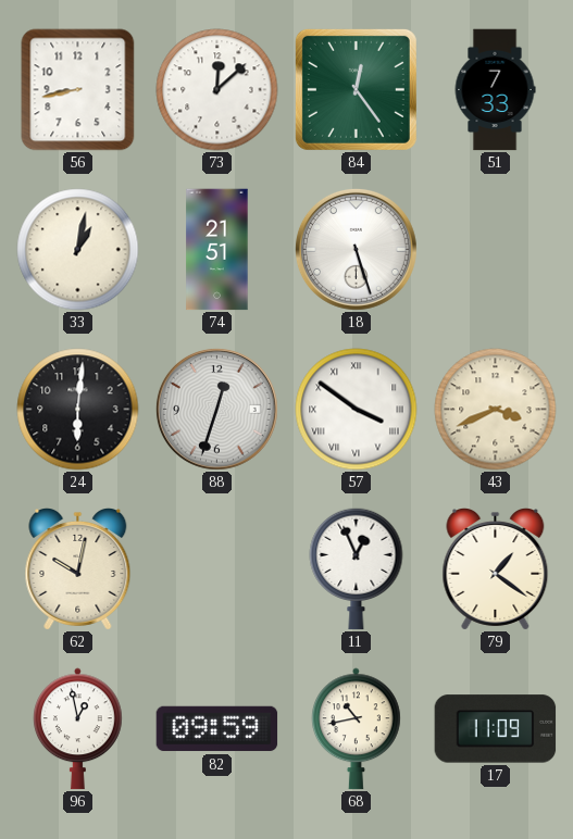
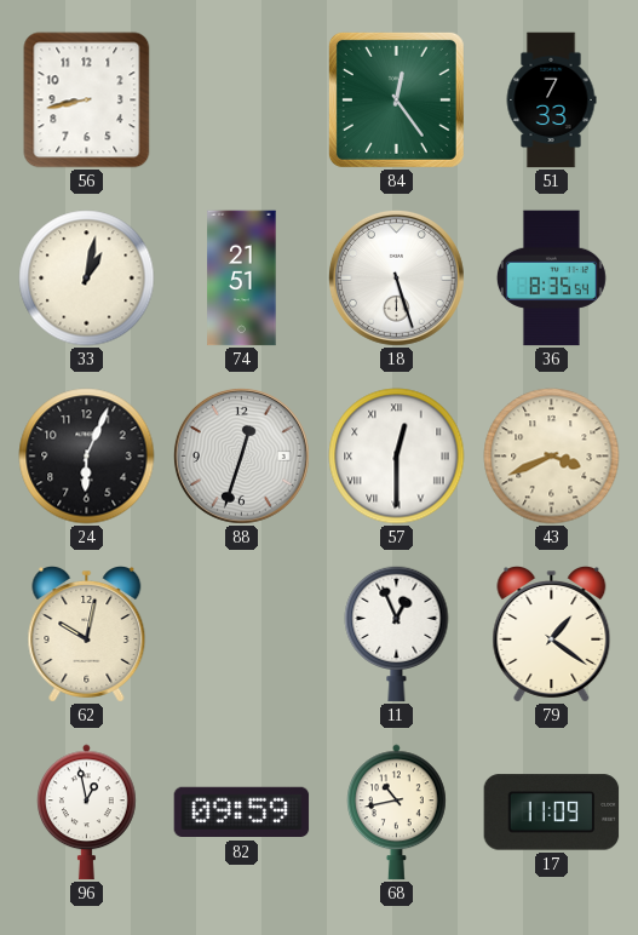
73: 12:08 -> none (217, 90)
36: none -> 8:35 (551, 279)
24: 6:01 -> 6:04 (87, 457)
57: 3:51 -> 12:30 (397, 457)
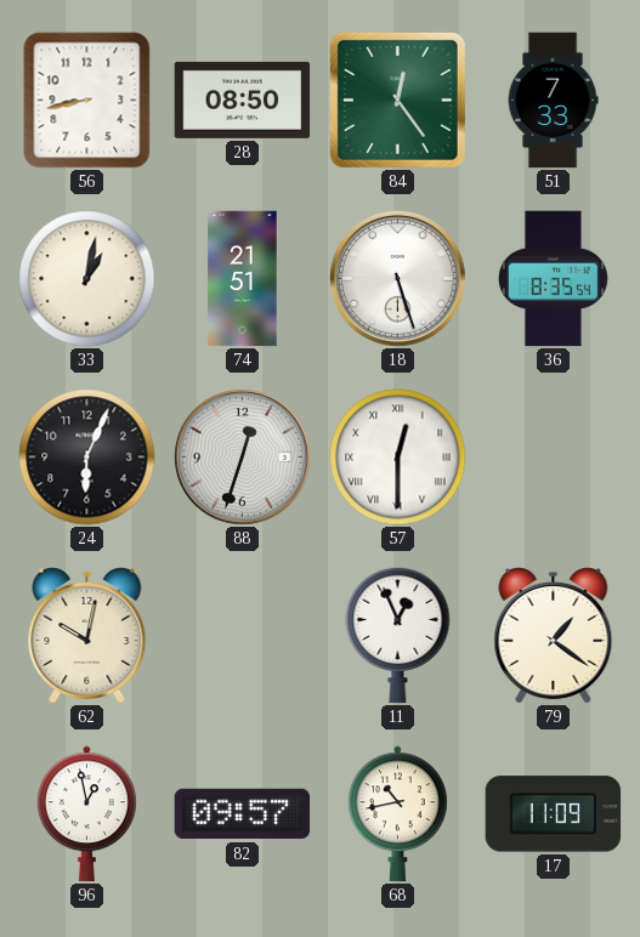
28: none -> 08:50 (243, 100)
43: 3:41 -> none (552, 457)
82: 09:59 -> 09:57 (243, 814)
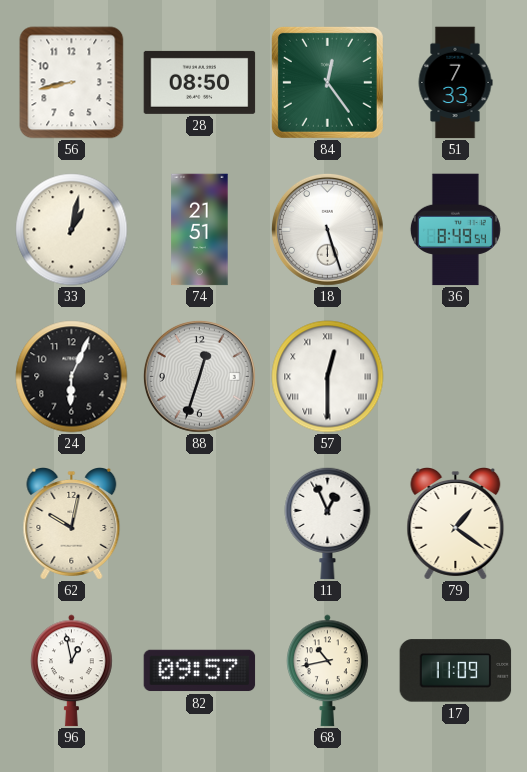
36: 8:35 -> 8:49 (455, 230)
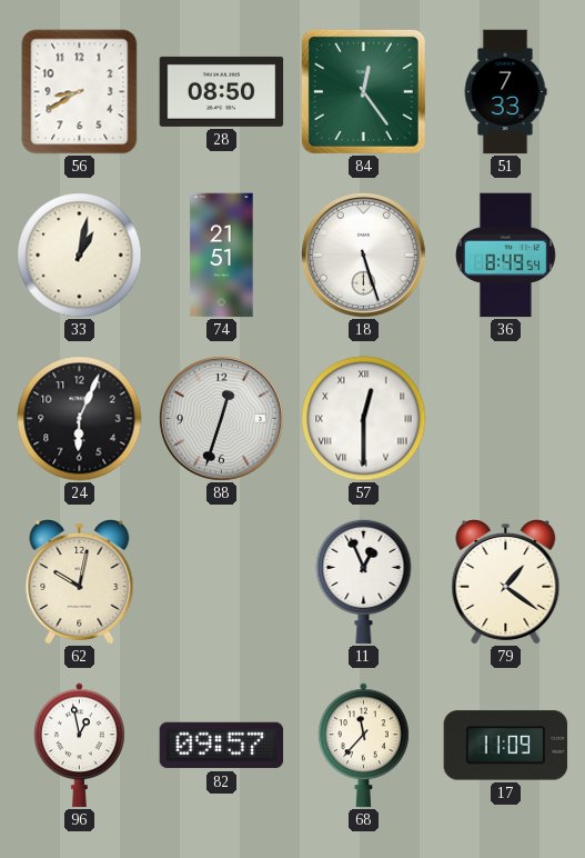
56: 8:43 -> 8:40 (80, 92)
68: 10:43 -> 11:37 (364, 746)
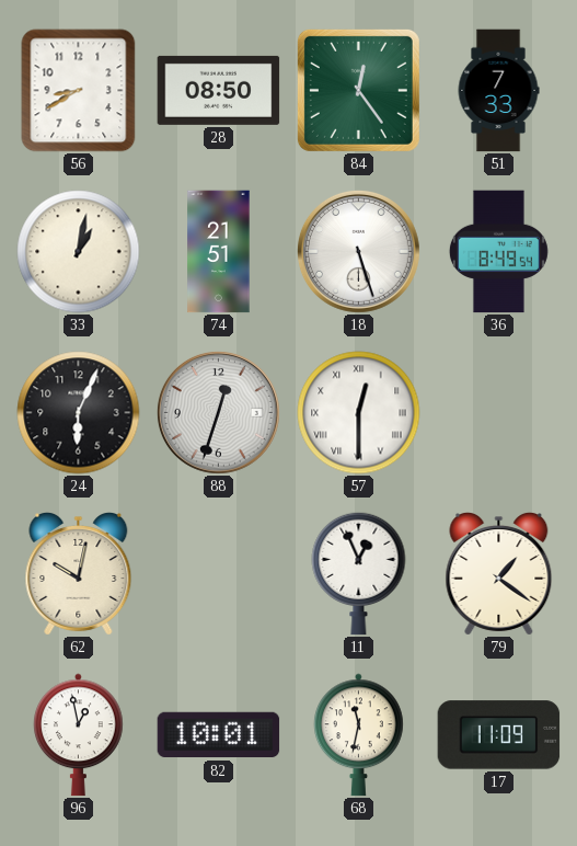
82: 09:57 -> 10:01 (219, 735)
68: 11:37 -> 11:32 (359, 735)
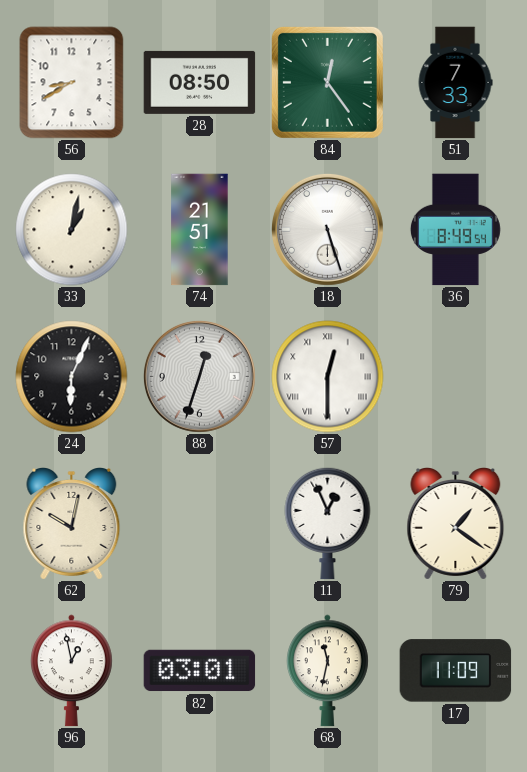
82: 10:01 -> 03:01 (200, 671)
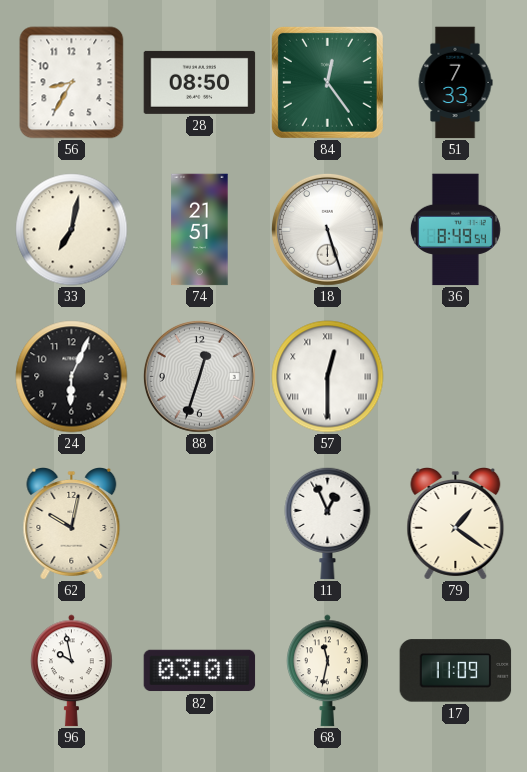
56: 8:40 -> 8:35 (72, 83)
33: 1:02 -> 7:02 (72, 230)
96: 12:58 -> 9:58 (72, 671)
